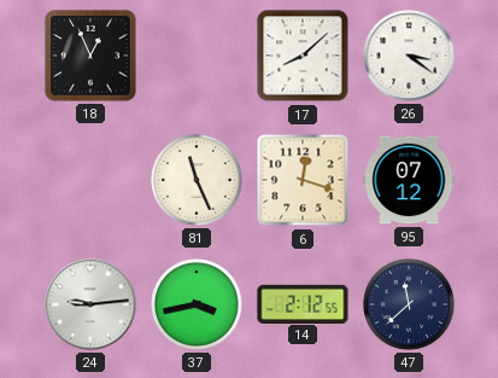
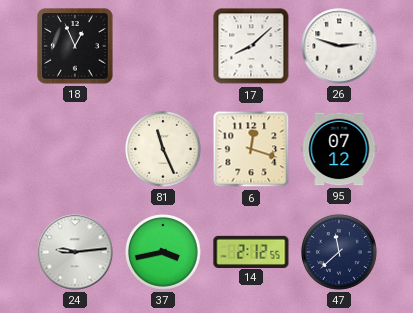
26: 3:21 -> 2:48 (339, 46)
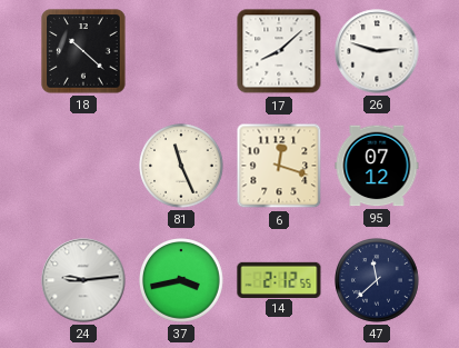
18: 12:56 -> 10:22 (83, 51)
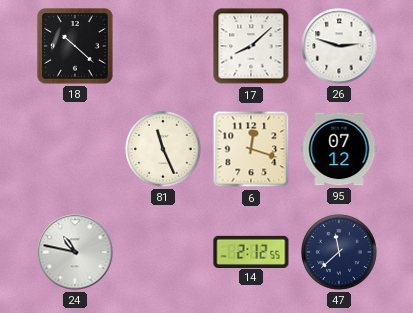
24: 9:14 -> 10:47 (75, 252)
37: 3:43 -> none (181, 280)
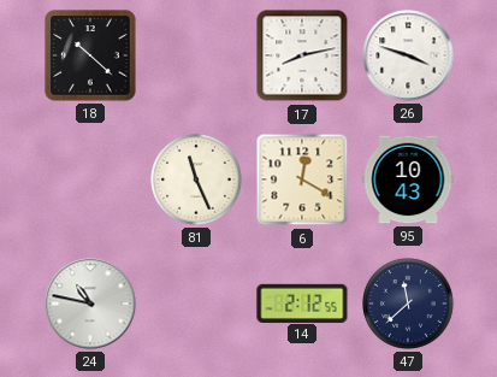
17: 8:08 -> 8:13 (302, 55)
26: 2:48 -> 3:48 (408, 55)
6: 12:18 -> 12:20 (302, 179)
95: 07:12 -> 10:43 (408, 179)
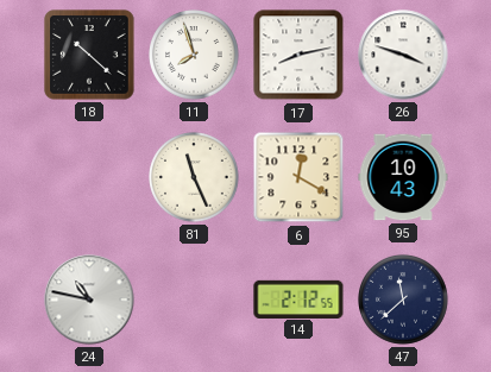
11: none -> 7:57 (194, 55)
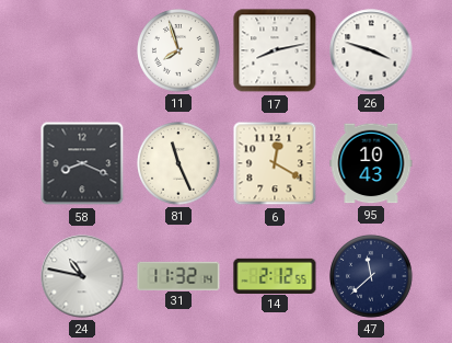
18: 10:22 -> none (89, 55)
58: none -> 8:19 (82, 163)
31: none -> 11:32 (178, 275)
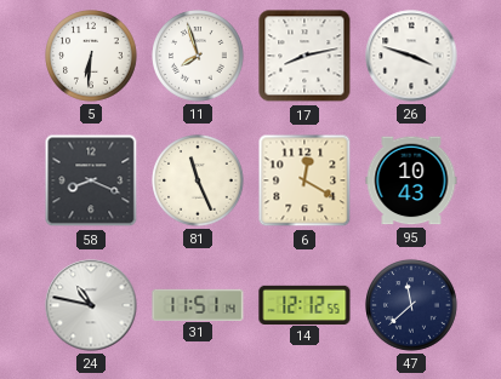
5: none -> 6:31 (91, 56)
31: 11:32 -> 11:51 (198, 304)
14: 2:12 -> 12:12 (304, 304)
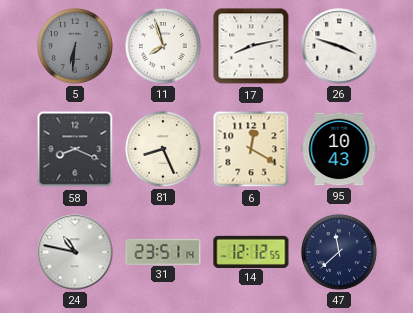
5 dial: white -> grey (75, 46)
81: 11:26 -> 8:26 (163, 149)
31: 11:51 -> 23:51 (163, 251)
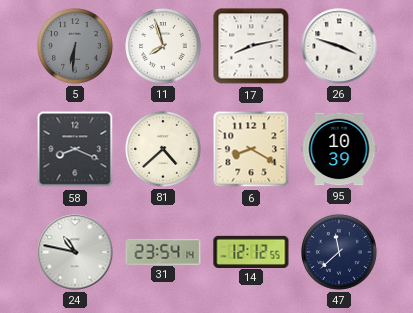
81: 8:26 -> 4:38 (163, 149)
6: 12:20 -> 8:20 (251, 149)
95: 10:43 -> 10:39 (339, 149)
31: 23:51 -> 23:54 (163, 251)
